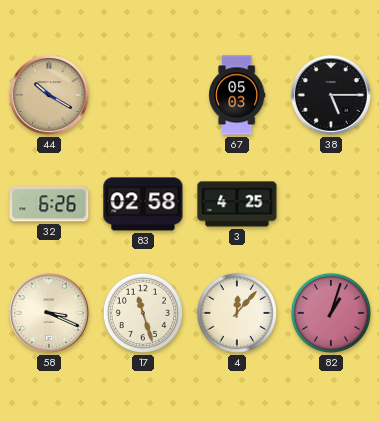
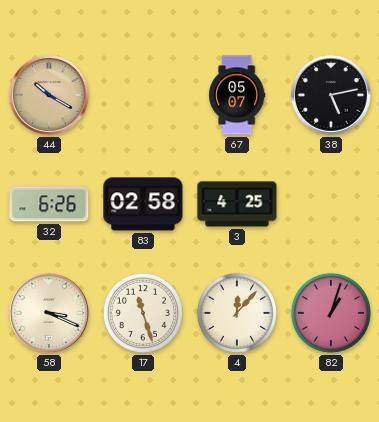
67: 05:03 -> 05:07 (237, 95)
38: 5:15 -> 5:13 (332, 96)
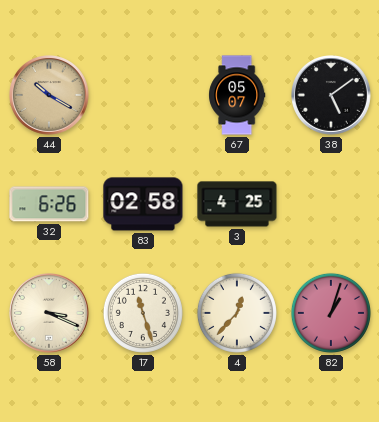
38: 5:13 -> 5:09 (332, 96)
4: 12:07 -> 12:37 (237, 313)
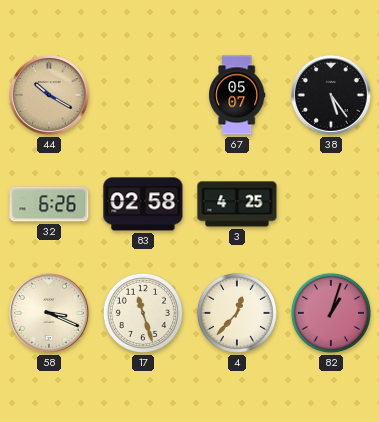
38: 5:09 -> 5:24 (332, 96)
